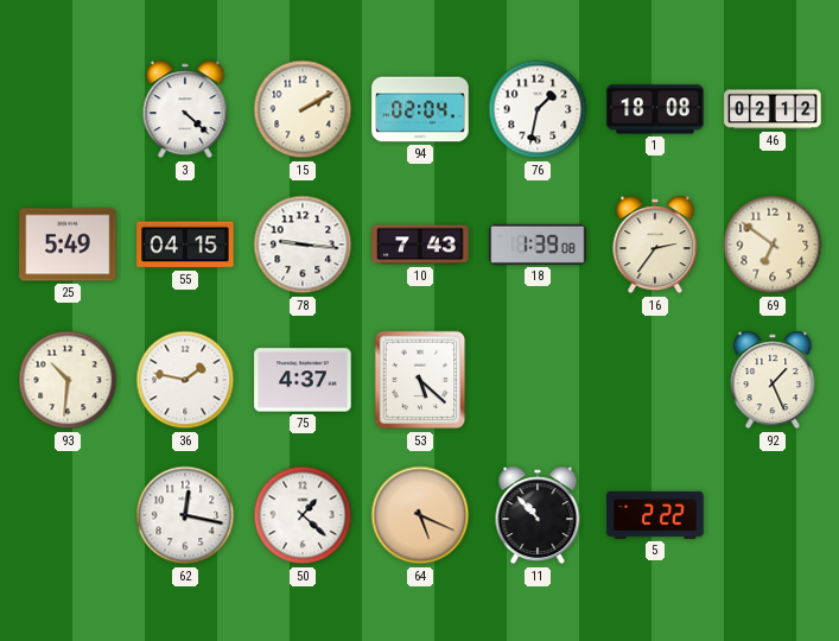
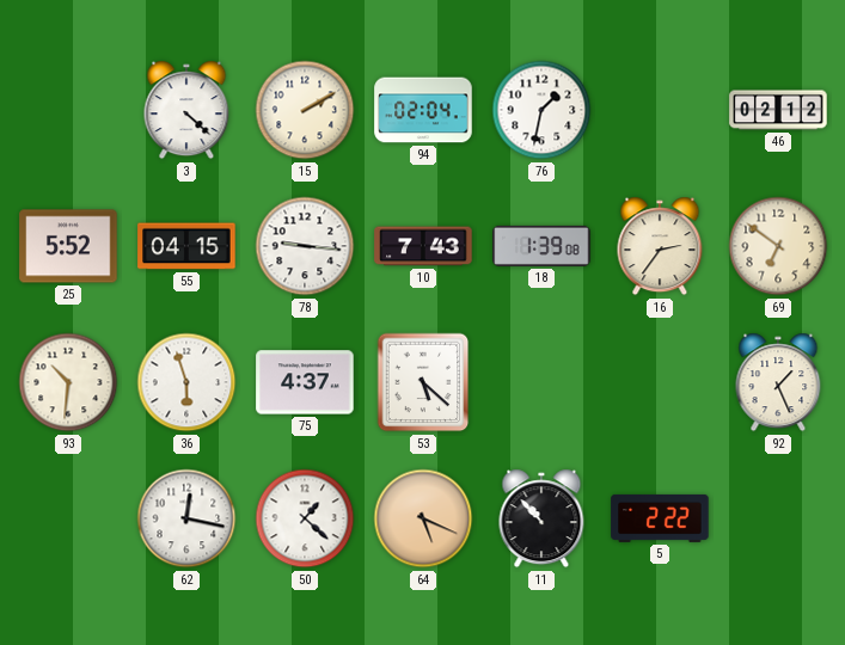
1: 18:08 -> none (655, 109)
25: 5:49 -> 5:52 (68, 246)
36: 1:47 -> 5:57 (186, 382)
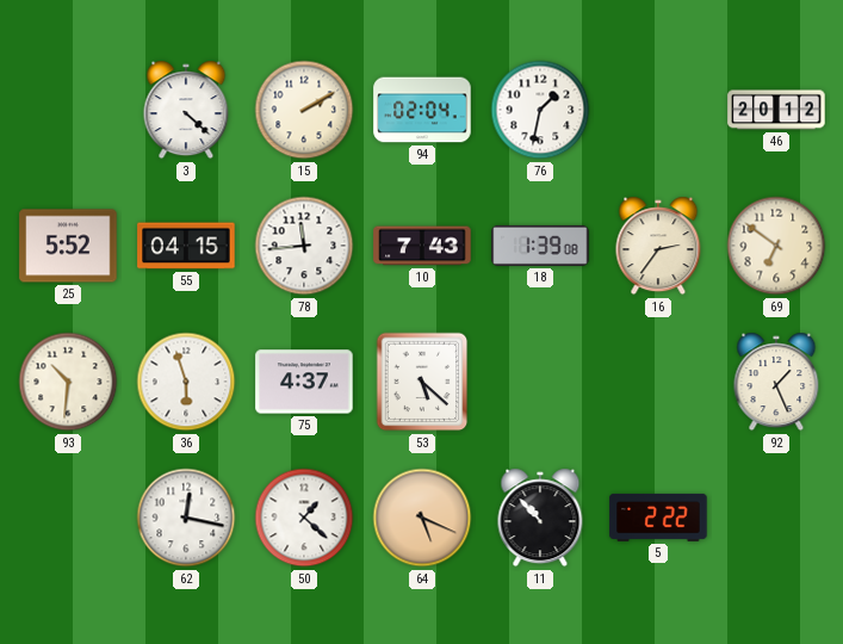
46: 02:12 -> 20:12 (776, 110)
78: 9:16 -> 11:44 (304, 246)
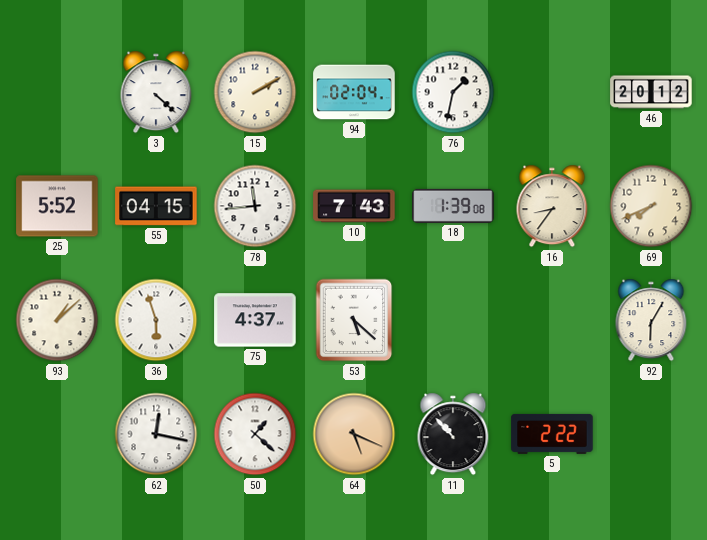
16: 2:36 -> 8:36 (552, 206)
69: 6:51 -> 7:41 (651, 206)
93: 10:31 -> 1:08 (57, 320)
92: 1:26 -> 6:05 (651, 320)
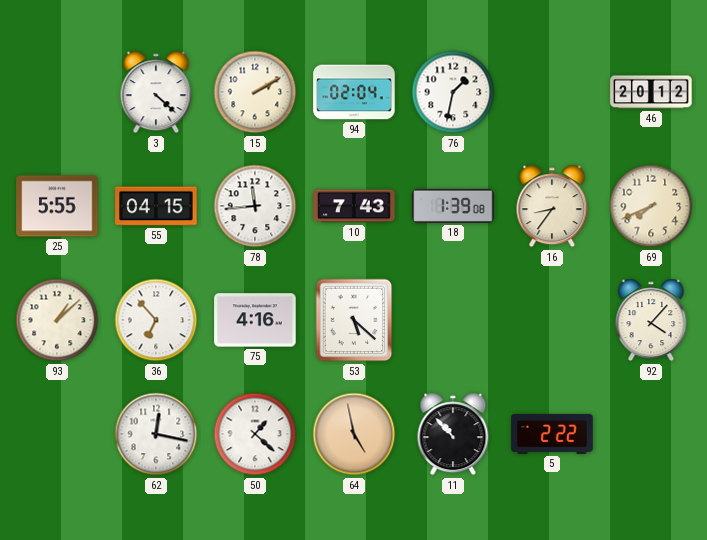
25: 5:52 -> 5:55 (57, 206)
36: 5:57 -> 6:53 (156, 320)
75: 4:37 -> 4:16 (255, 320)
92: 6:05 -> 4:07 (651, 320)
64: 5:19 -> 4:58 (354, 434)
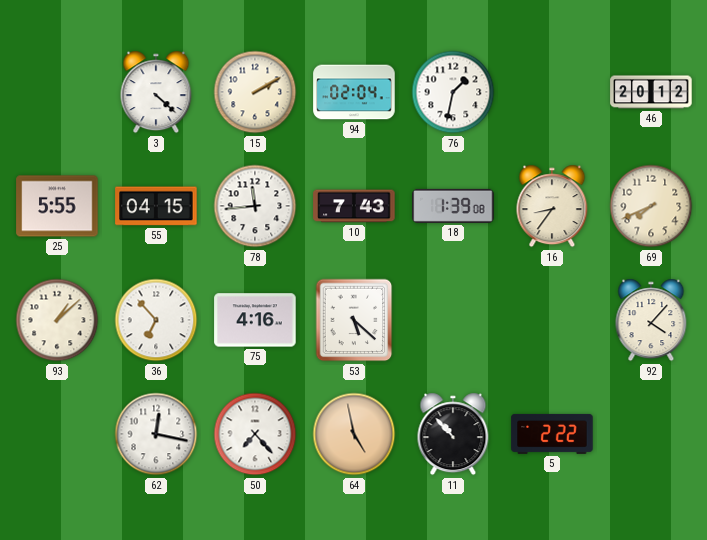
50: 1:22 -> 7:23 (255, 434)
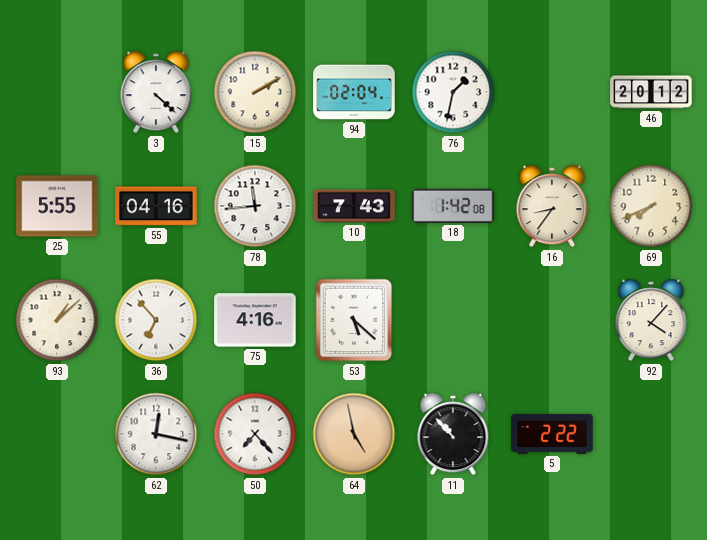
55: 04:15 -> 04:16 (156, 206)
18: 1:39 -> 1:42 (453, 206)
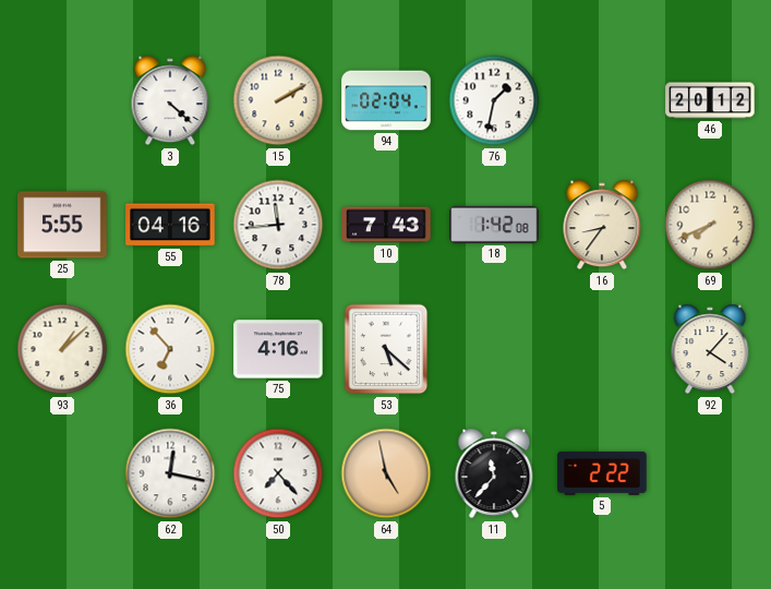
11: 10:53 -> 11:37 (494, 473)
